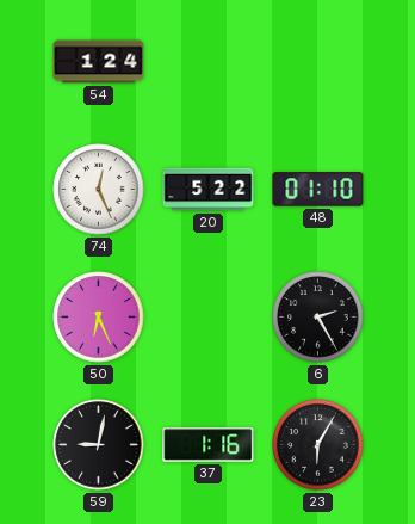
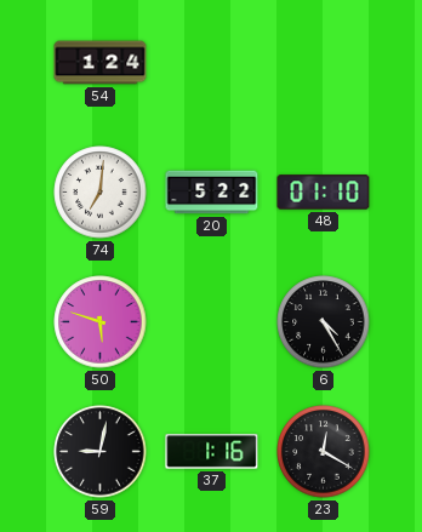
74: 12:26 -> 7:01 (101, 193)
50: 6:26 -> 5:48 (101, 322)
6: 2:25 -> 4:25 (324, 322)
23: 6:05 -> 12:20 (324, 452)
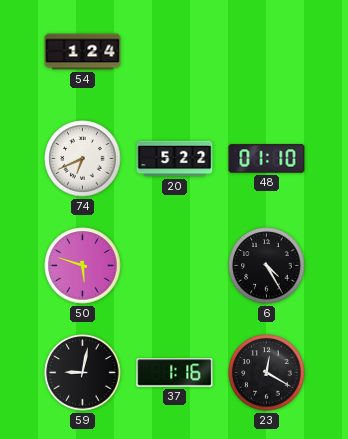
74: 7:01 -> 6:41 (83, 159)
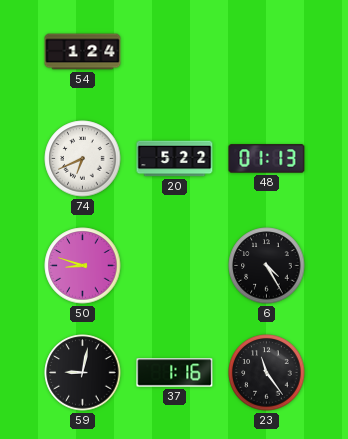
48: 01:10 -> 01:13 (267, 159)
50: 5:48 -> 8:48 (83, 266)
23: 12:20 -> 11:24 (267, 373)
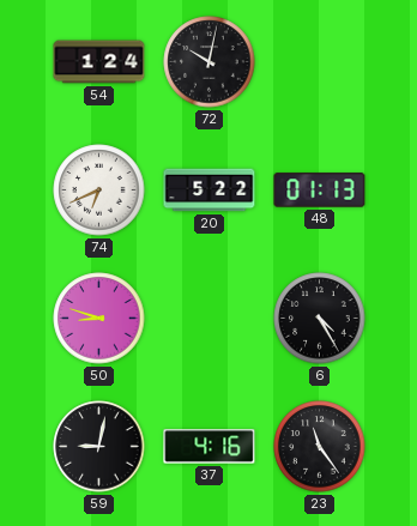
72: none -> 10:02 (210, 62)
37: 1:16 -> 4:16 (210, 447)
